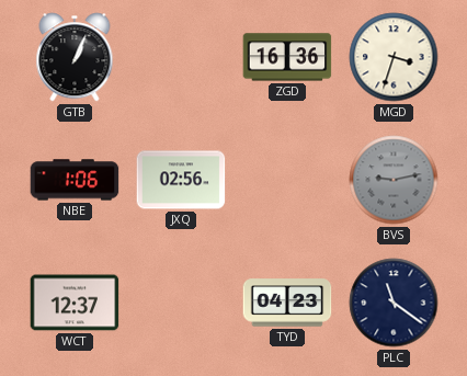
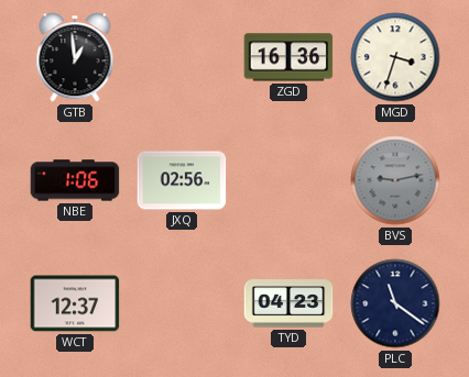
GTB: 1:04 -> 12:59 (75, 57)
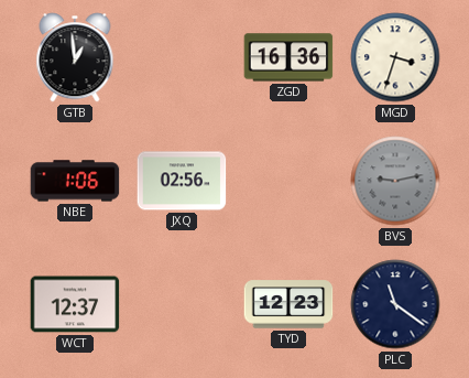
TYD: 04:23 -> 12:23 (288, 304)
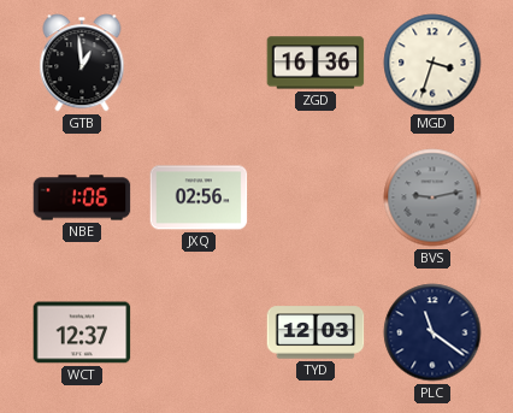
TYD: 12:23 -> 12:03 (316, 332)
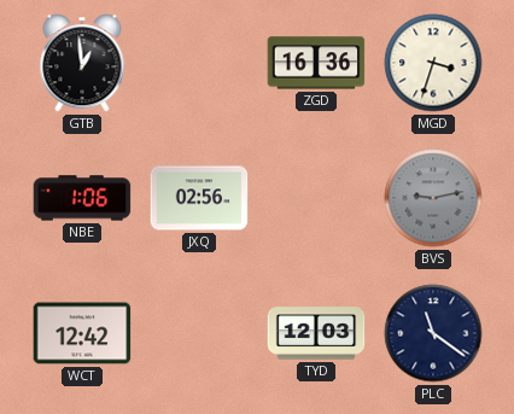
WCT: 12:37 -> 12:42 (82, 333)
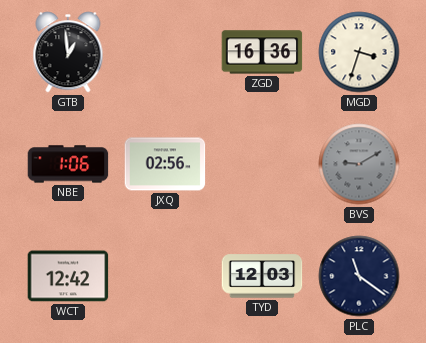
BVS: 9:13 -> 9:10 (359, 164)
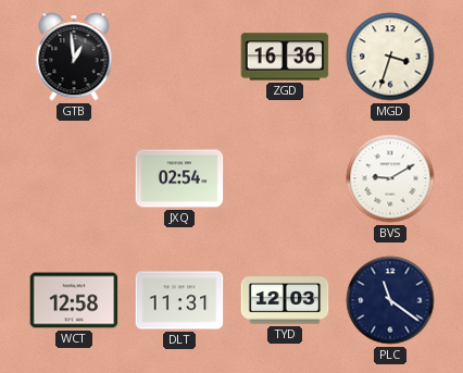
NBE: 1:06 -> none (68, 164)
JXQ: 02:56 -> 02:54 (179, 178)
BVS dial: grey -> white (390, 178)
WCT: 12:42 -> 12:58 (74, 300)
DLT: none -> 11:31 (179, 300)
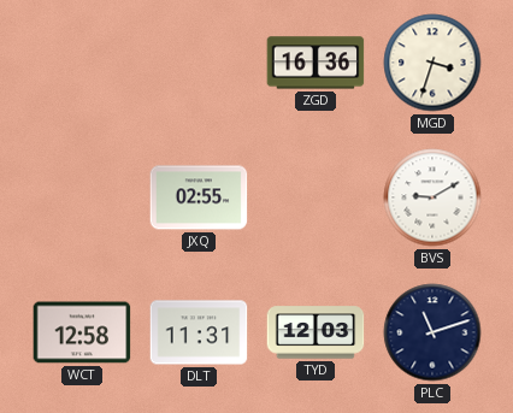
GTB: 12:59 -> none (74, 57)
JXQ: 02:54 -> 02:55 (199, 197)
PLC: 11:21 -> 11:12 (432, 332)
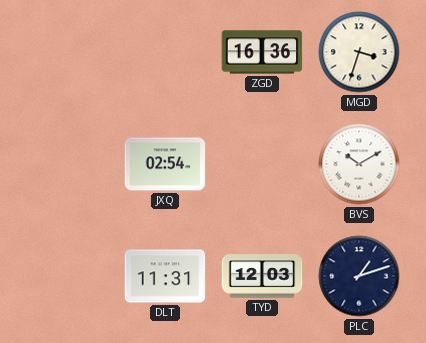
JXQ: 02:55 -> 02:54 (165, 164)
BVS: 9:10 -> 10:10 (359, 164)
WCT: 12:58 -> none (82, 332)
PLC: 11:12 -> 1:12 (359, 276)
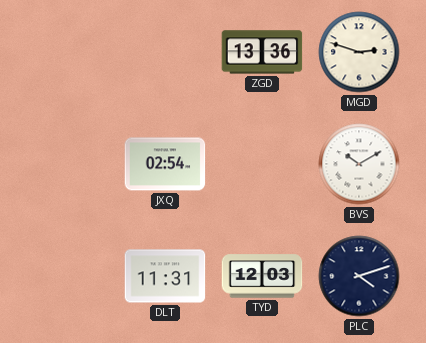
ZGD: 16:36 -> 13:36 (262, 52)
MGD: 3:33 -> 2:48 (359, 52)
PLC: 1:12 -> 4:12 (359, 276)
